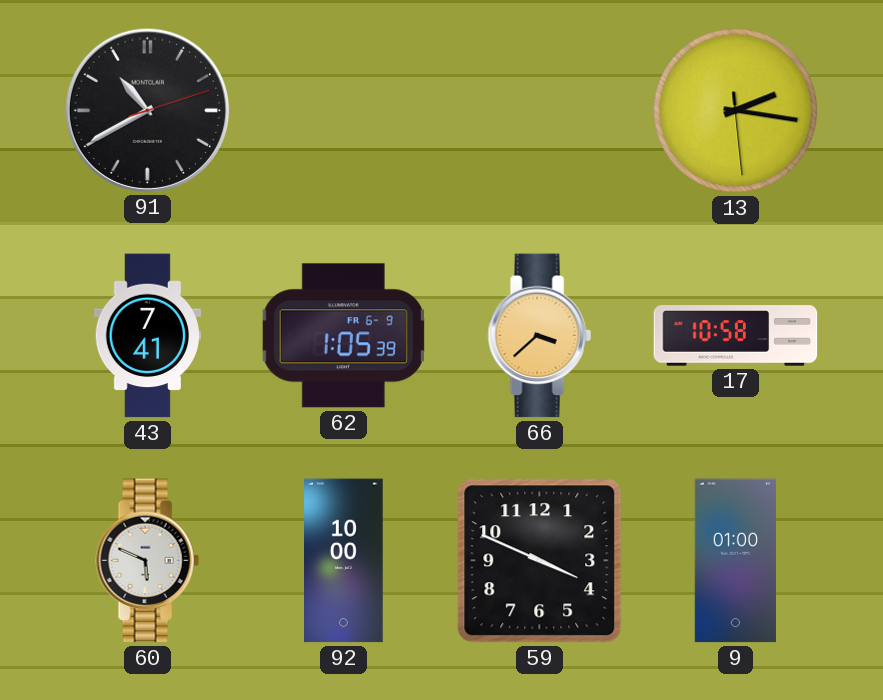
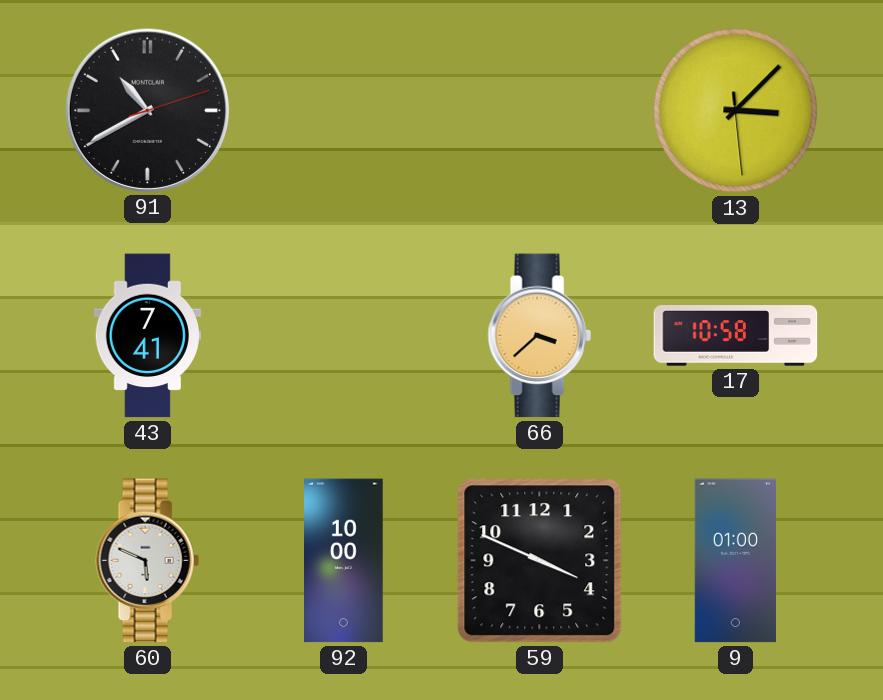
13: 2:16 -> 3:07 (736, 111)
62: 1:05 -> none (343, 336)
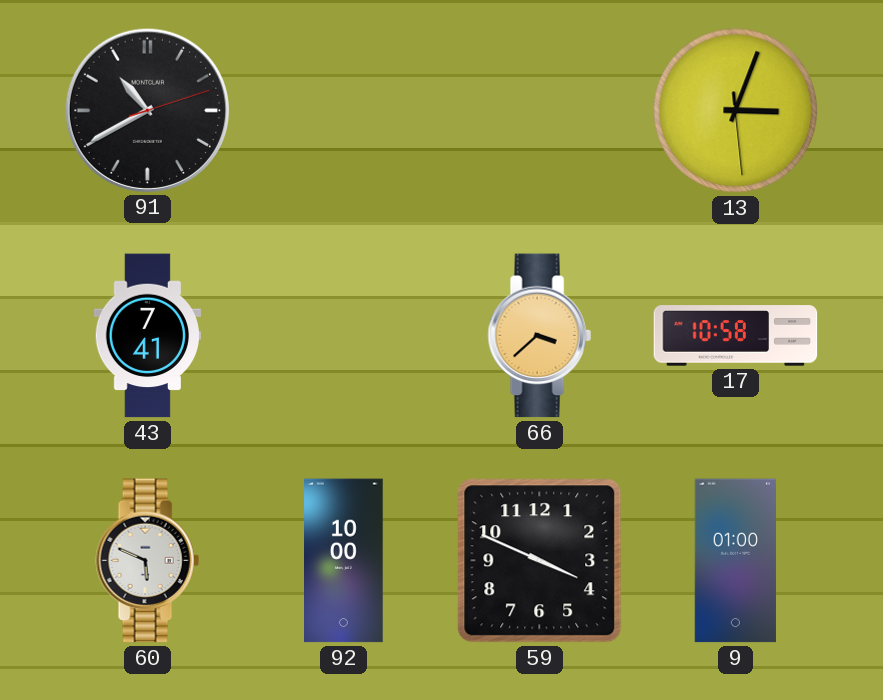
13: 3:07 -> 3:03 (736, 111)
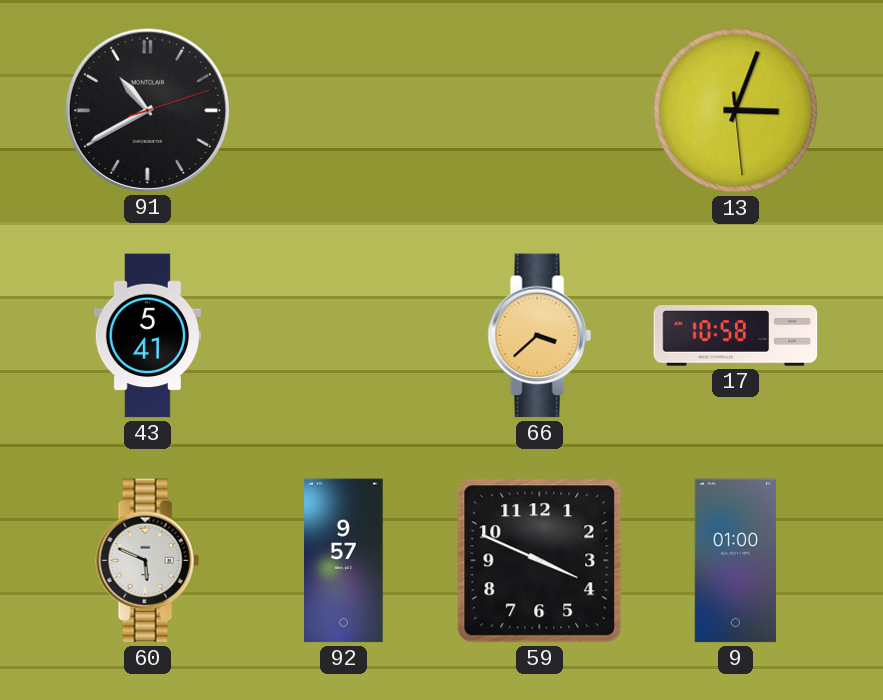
43: 7:41 -> 5:41 (147, 336)
92: 10:00 -> 9:57 (344, 561)
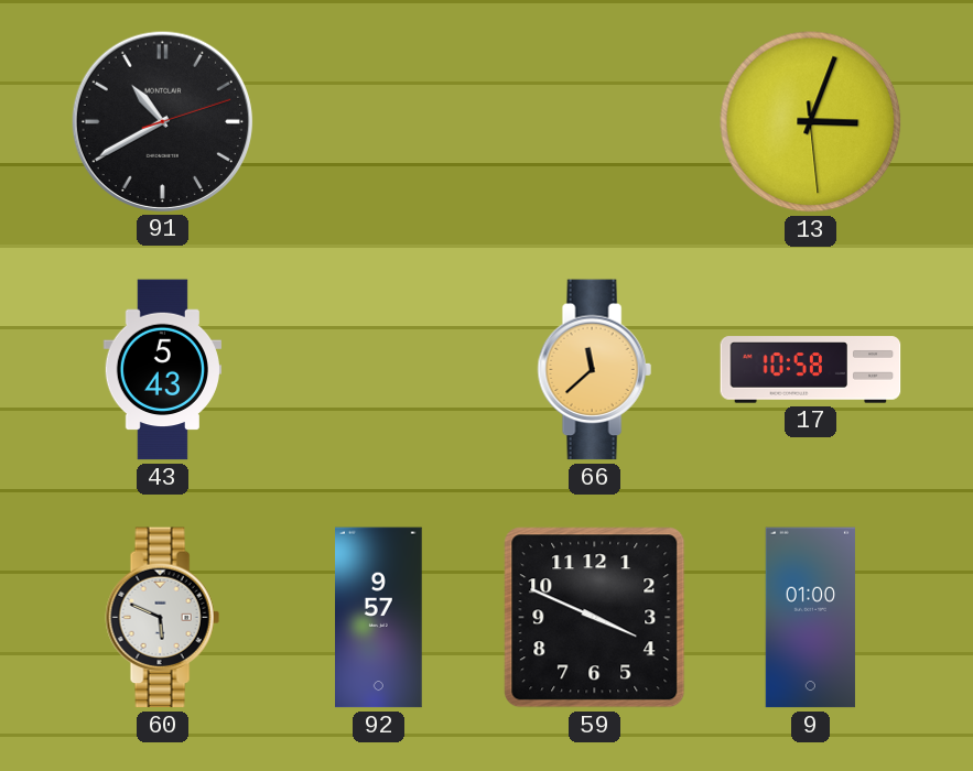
43: 5:41 -> 5:43 (162, 370)
66: 3:38 -> 11:38 (594, 370)
